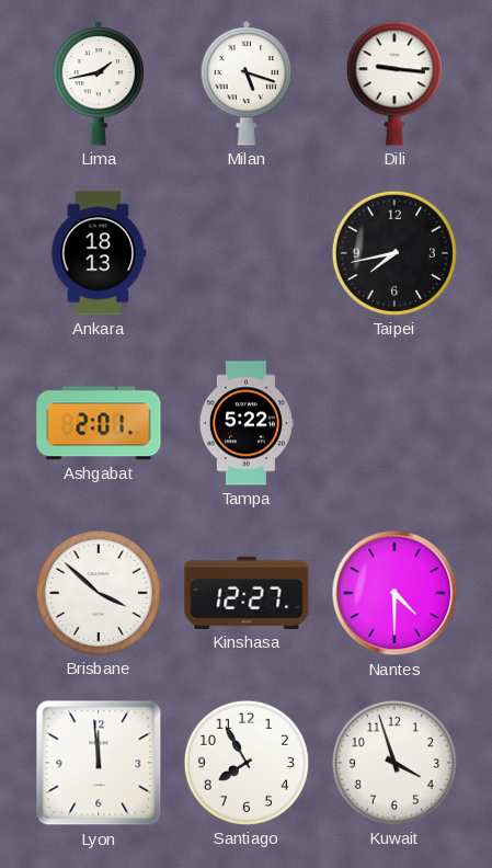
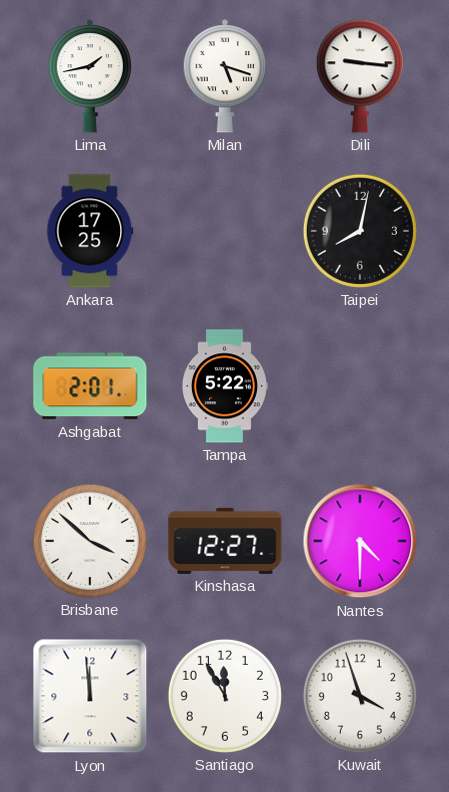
Ankara: 18:13 -> 17:25 (90, 231)
Taipei: 7:43 -> 8:02 (360, 231)
Santiago: 7:55 -> 11:55 (225, 696)
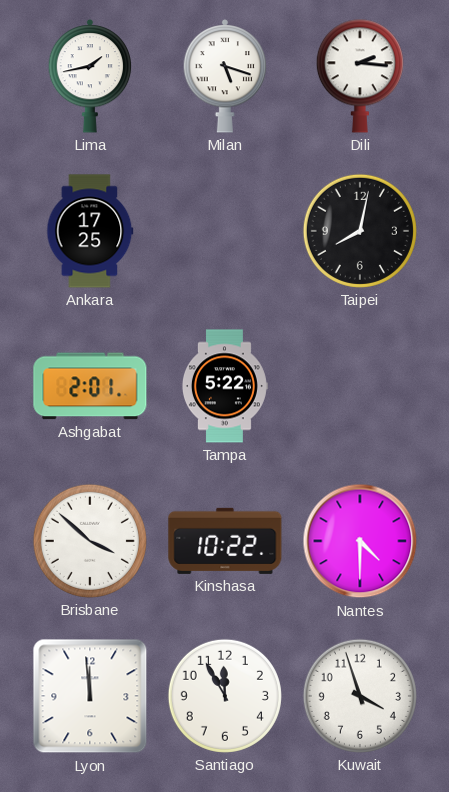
Dili: 9:16 -> 2:16 (360, 76)
Kinshasa: 12:27 -> 10:22 (225, 541)
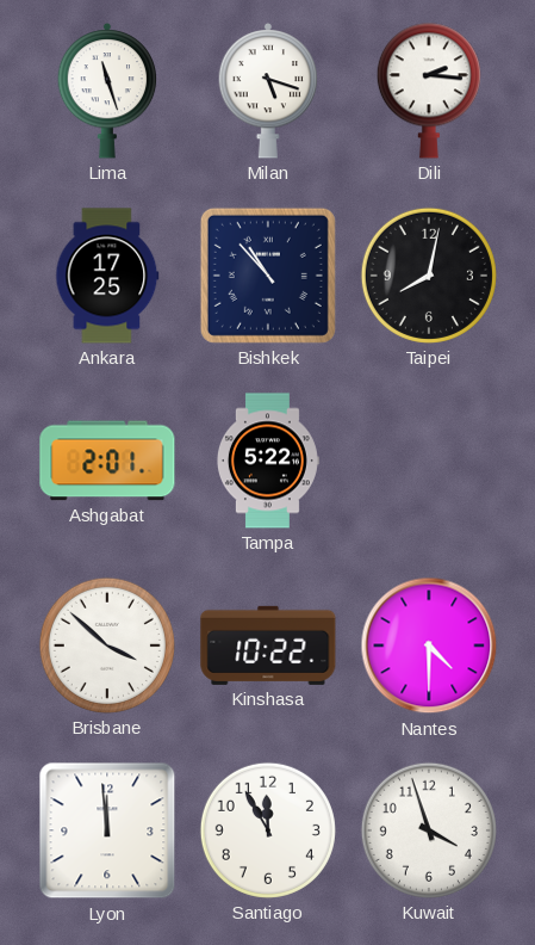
Lima: 1:43 -> 11:27 (107, 92)
Bishkek: none -> 10:53 (268, 276)
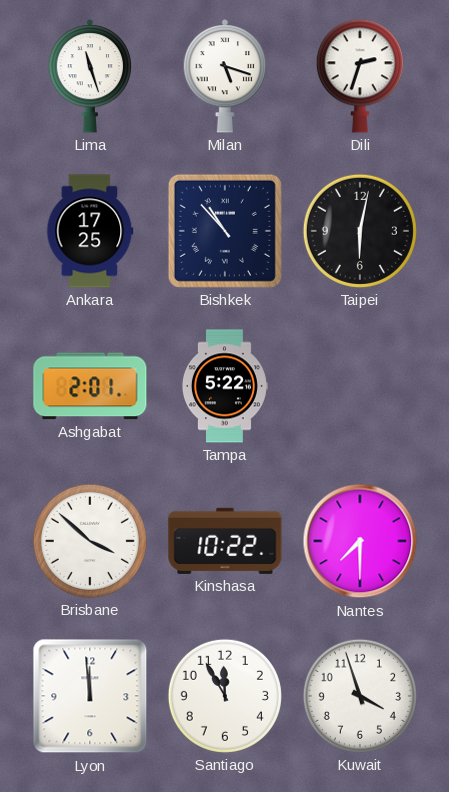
Dili: 2:16 -> 2:33 (360, 76)
Taipei: 8:02 -> 6:02 (360, 231)
Nantes: 4:30 -> 7:30 (360, 541)
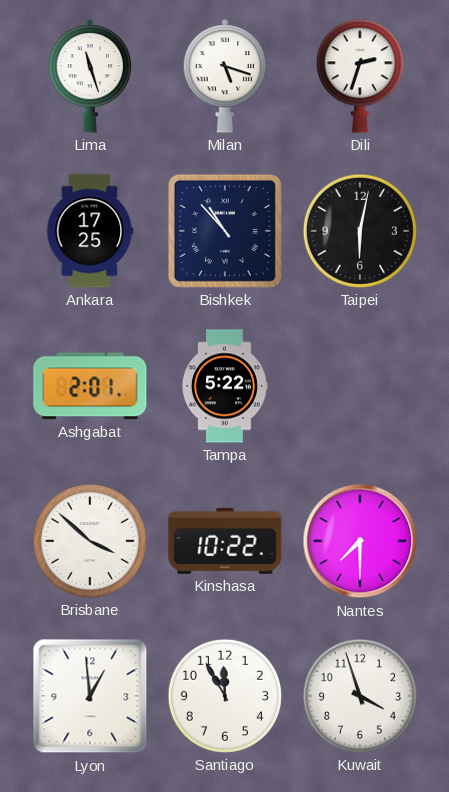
Lyon: 11:59 -> 12:59 (90, 696)
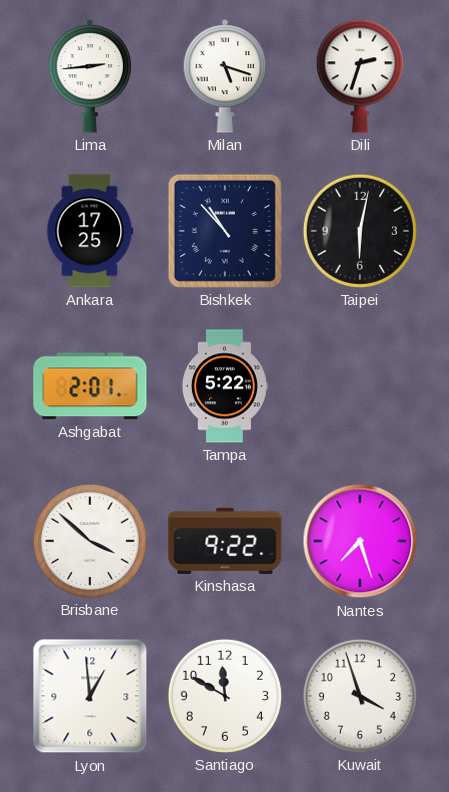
Lima: 11:27 -> 2:44 (90, 77)
Kinshasa: 10:22 -> 9:22 (225, 541)
Nantes: 7:30 -> 7:27 (360, 541)
Santiago: 11:55 -> 11:50 (225, 696)
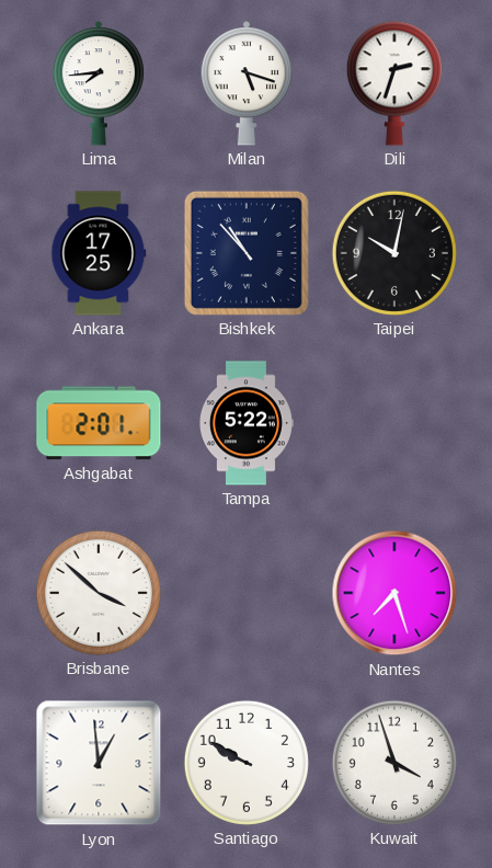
Lima: 2:44 -> 7:44 (99, 84)
Taipei: 6:02 -> 10:02 (394, 253)
Kinshasa: 9:22 -> none (225, 541)
Santiago: 11:50 -> 9:50 (247, 763)
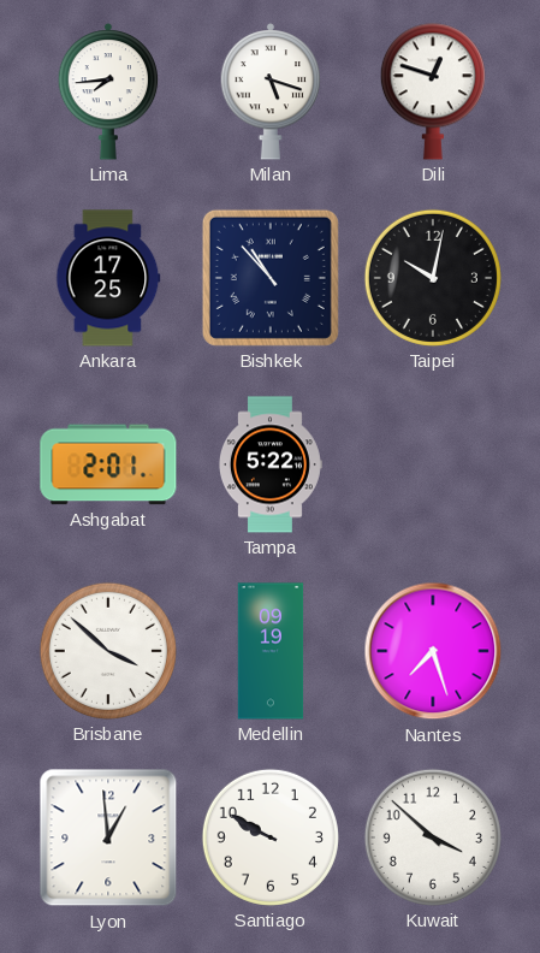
Dili: 2:33 -> 12:48 (433, 91)
Medellin: none -> 09:19 (271, 651)
Kuwait: 3:57 -> 3:52 (433, 837)
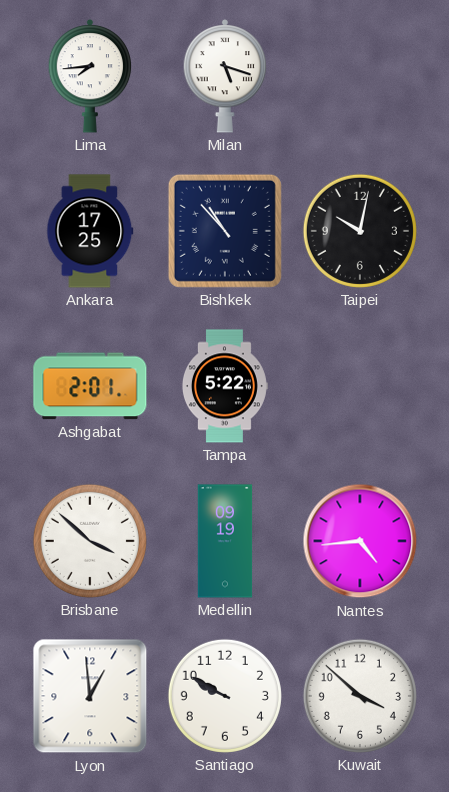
Dili: 12:48 -> none (433, 91)
Nantes: 7:27 -> 4:44 (360, 541)
